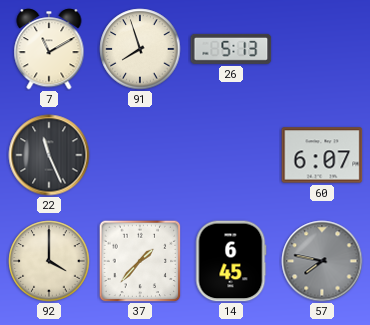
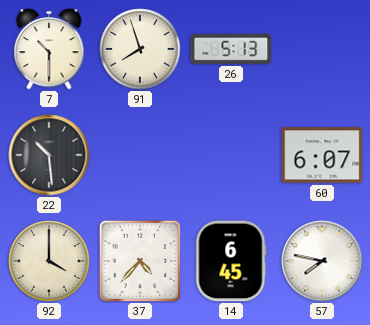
7: 11:10 -> 10:30 (49, 49)
22: 11:26 -> 10:29 (49, 155)
37: 1:37 -> 4:37 (140, 261)
57 dial: grey -> white (322, 261)
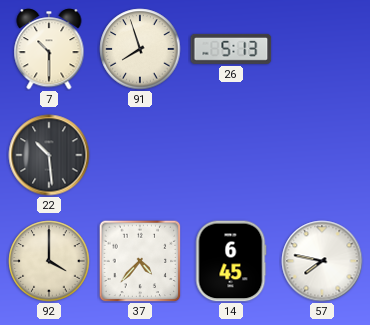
60: 6:07 -> none (322, 155)
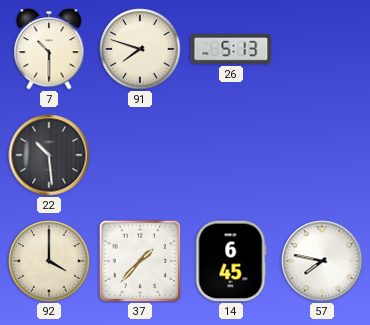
91: 7:57 -> 7:48 (140, 49)
37: 4:37 -> 1:37 (140, 261)
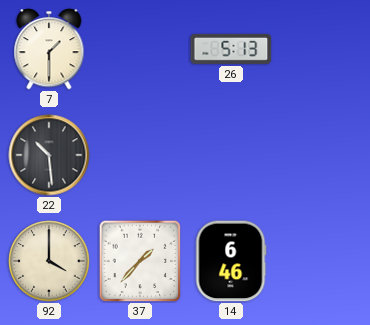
7: 10:30 -> 1:30 (49, 49)
91: 7:48 -> none (140, 49)
14: 6:45 -> 6:46 (231, 261)
57: 7:47 -> none (322, 261)
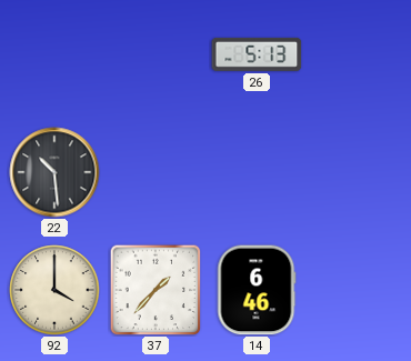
7: 1:30 -> none (49, 49)
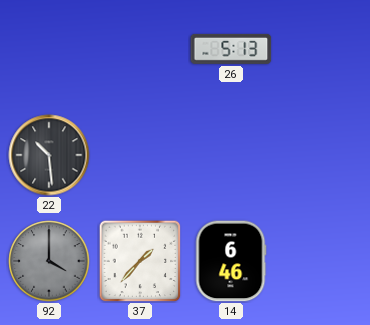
92 dial: cream -> grey (49, 261)
